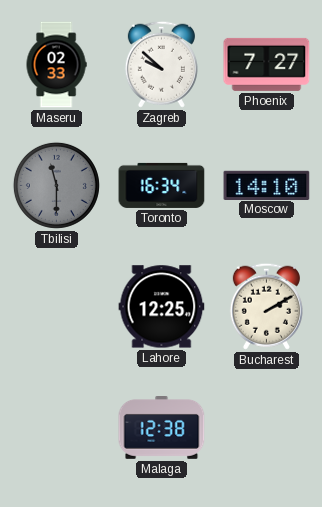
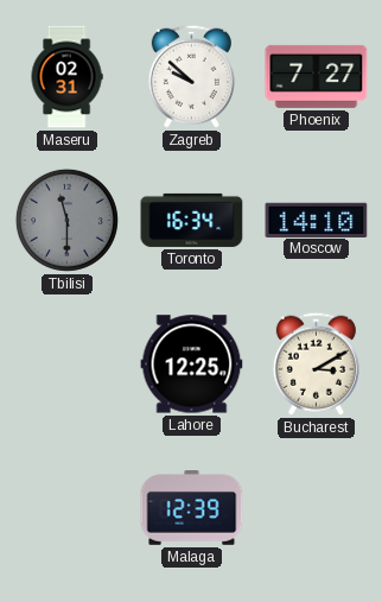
Maseru: 02:33 -> 02:31 (66, 77)
Bucharest: 2:10 -> 3:10 (316, 363)
Malaga: 12:38 -> 12:39 (192, 508)
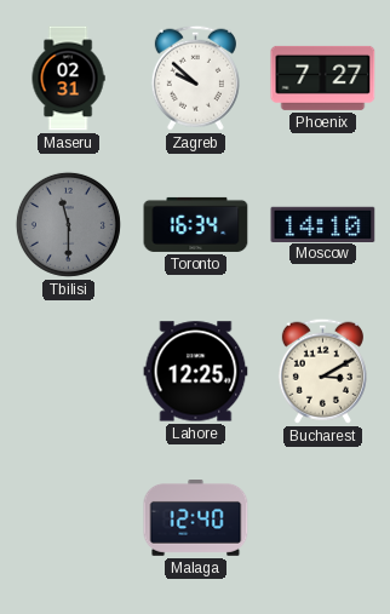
Malaga: 12:39 -> 12:40 (196, 518)
